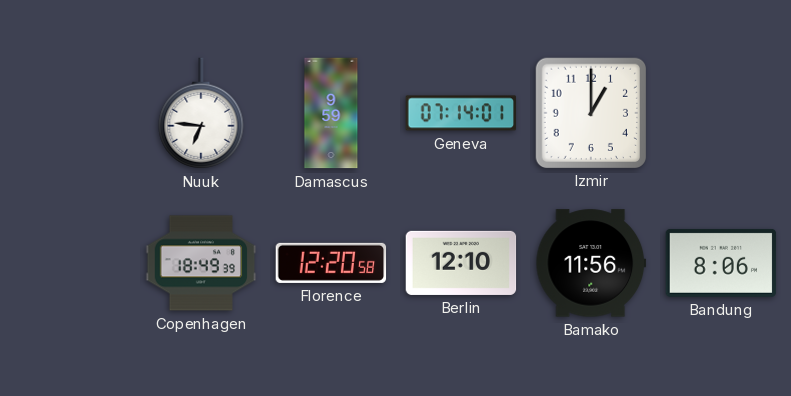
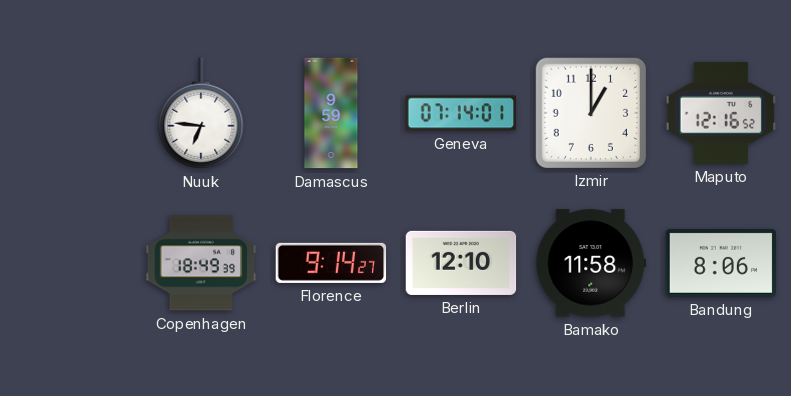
Maputo: none -> 12:16 (721, 113)
Florence: 12:20 -> 9:14 (331, 263)
Bamako: 11:56 -> 11:58 (591, 263)
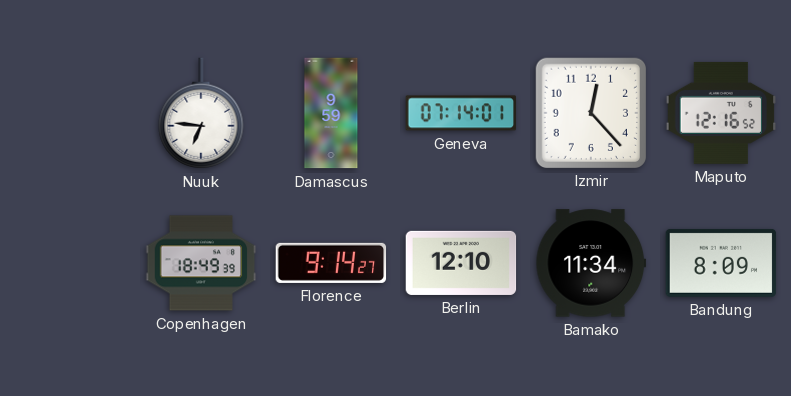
Izmir: 1:00 -> 12:23 (590, 112)
Bamako: 11:58 -> 11:34 (591, 263)
Bandung: 8:06 -> 8:09 (721, 263)
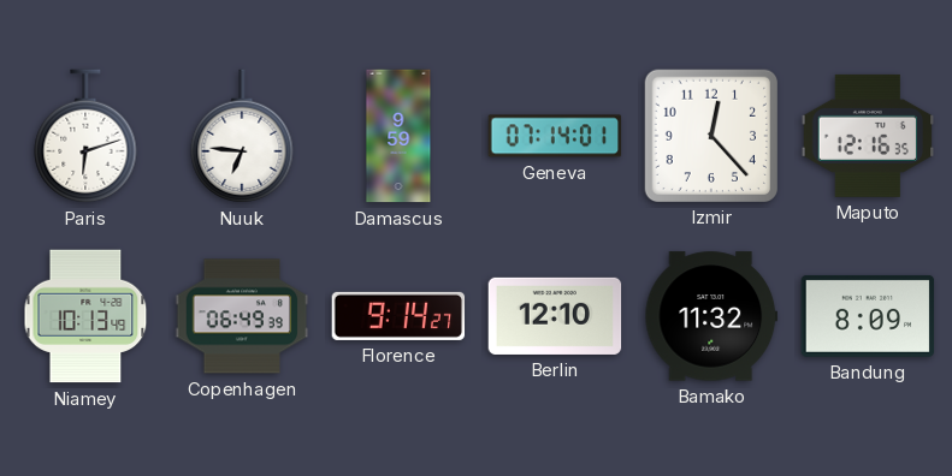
Paris: none -> 6:12 (85, 136)
Maputo: 12:16:52 -> 12:16:35 (868, 136)
Niamey: none -> 10:13 (85, 316)
Copenhagen: 18:49 -> 06:49 (242, 316)
Bamako: 11:34 -> 11:32 (711, 316)
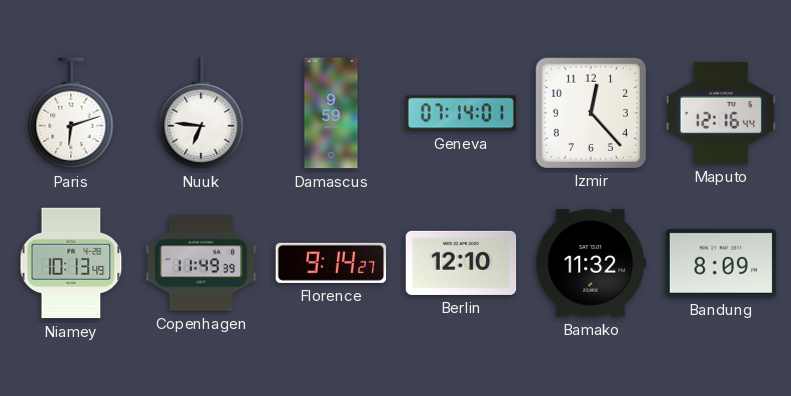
Maputo: 12:16:35 -> 12:16:44 (721, 113)
Copenhagen: 06:49 -> 11:49 (201, 263)
